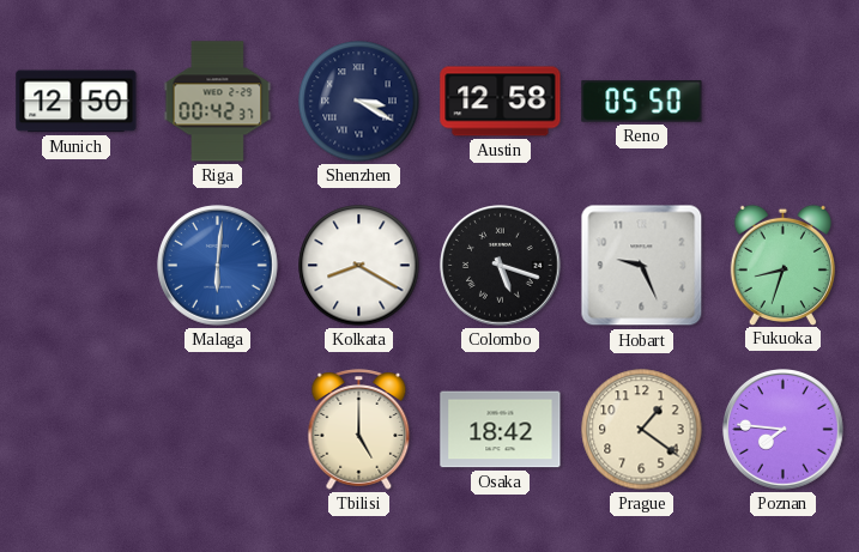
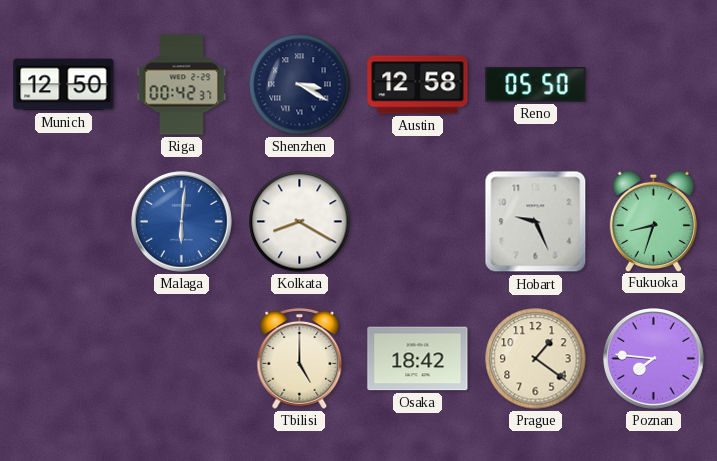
Colombo: 5:18 -> none (501, 266)
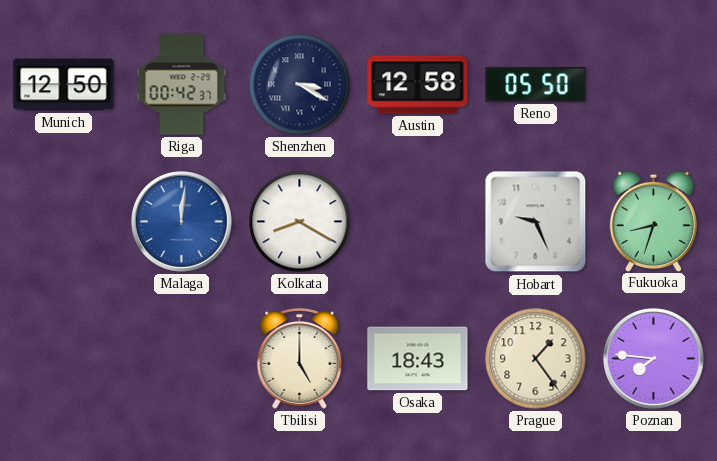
Malaga: 6:01 -> 12:01 (182, 222)
Osaka: 18:42 -> 18:43 (418, 359)
Prague: 1:21 -> 1:24 (536, 359)
